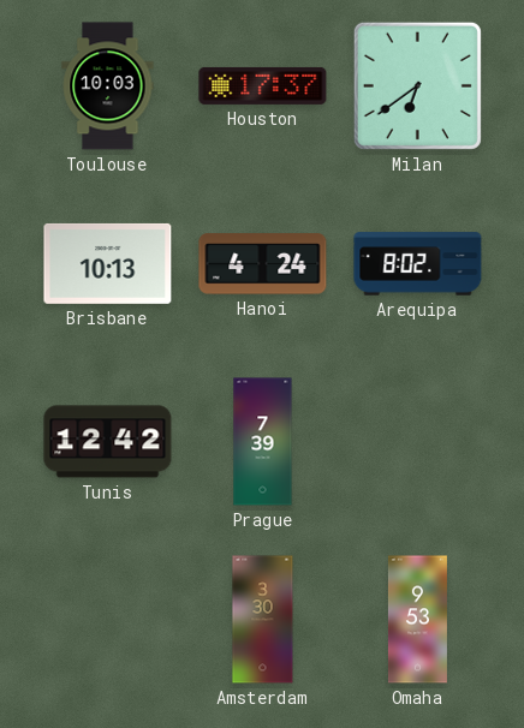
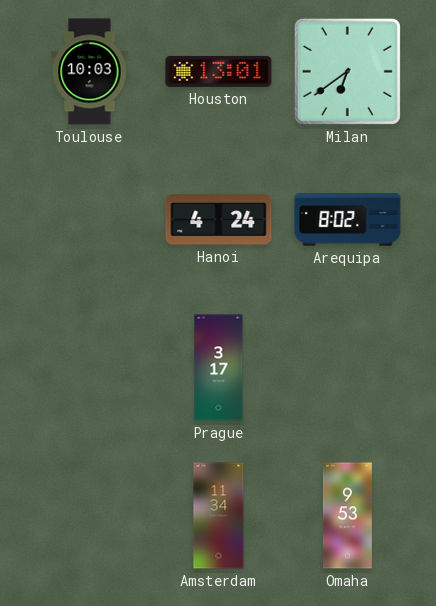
Houston: 17:37 -> 13:01 (219, 71)
Brisbane: 10:13 -> none (108, 263)
Tunis: 12:42 -> none (108, 442)
Prague: 7:39 -> 3:17 (219, 368)
Amsterdam: 3:30 -> 11:34 (219, 516)
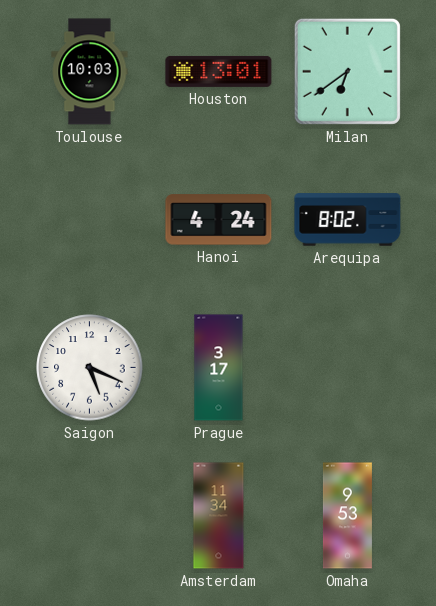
Saigon: none -> 5:19 (90, 368)
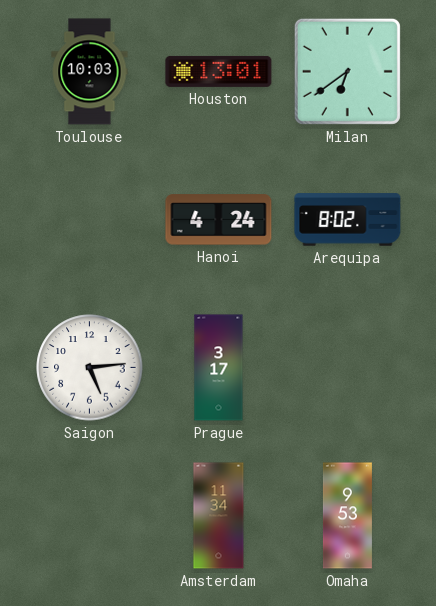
Saigon: 5:19 -> 5:14 (90, 368)
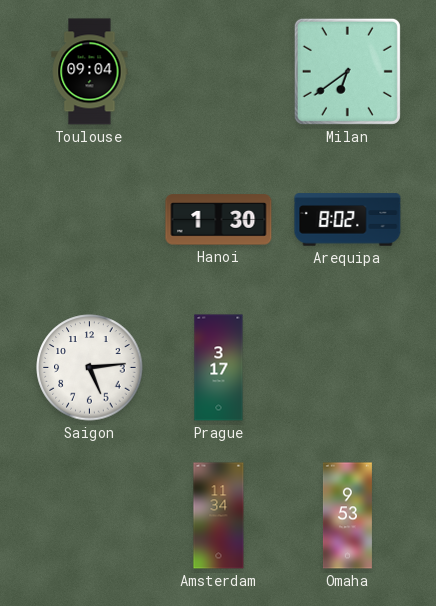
Toulouse: 10:03 -> 09:04 (90, 72)
Houston: 13:01 -> none (219, 71)
Hanoi: 4:24 -> 1:30 (219, 220)
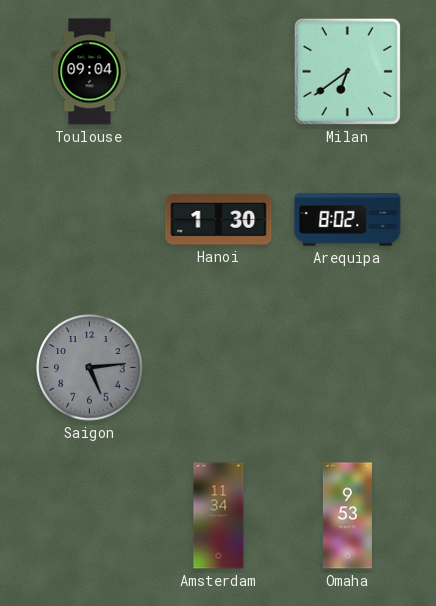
Saigon dial: white -> grey (90, 368)
Prague: 3:17 -> none (219, 368)
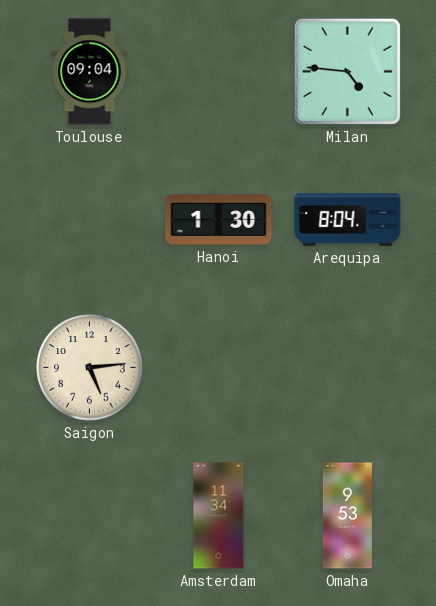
Milan: 6:39 -> 4:46 (347, 71)
Arequipa: 8:02 -> 8:04 (348, 220)
Saigon dial: grey -> cream (90, 368)
